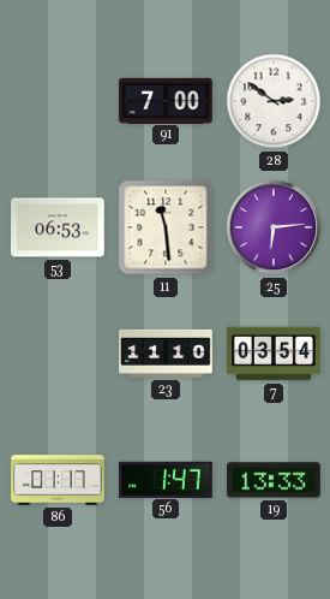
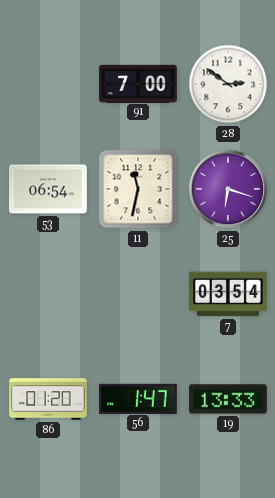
53: 06:53 -> 06:54 (49, 189)
11: 11:29 -> 11:32 (138, 189)
25: 6:14 -> 6:18 (228, 189)
23: 11:10 -> none (167, 354)
86: 01:17 -> 01:20 (48, 399)
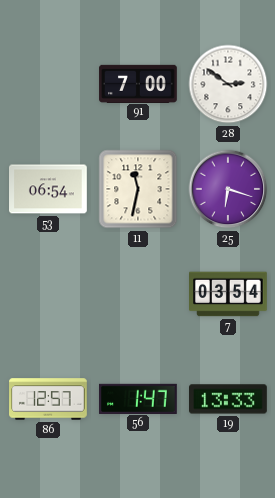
86: 01:20 -> 12:57 (48, 399)
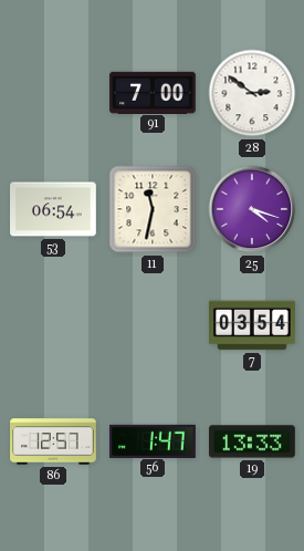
25: 6:18 -> 4:18 (252, 209)
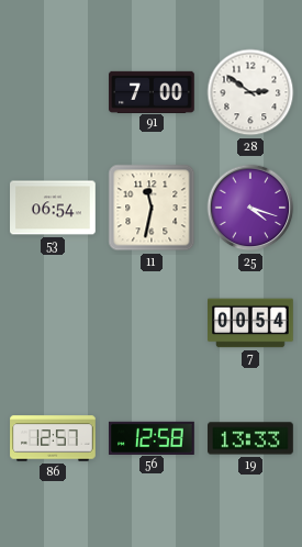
7: 03:54 -> 00:54 (250, 323)
56: 1:47 -> 12:58 (153, 437)
